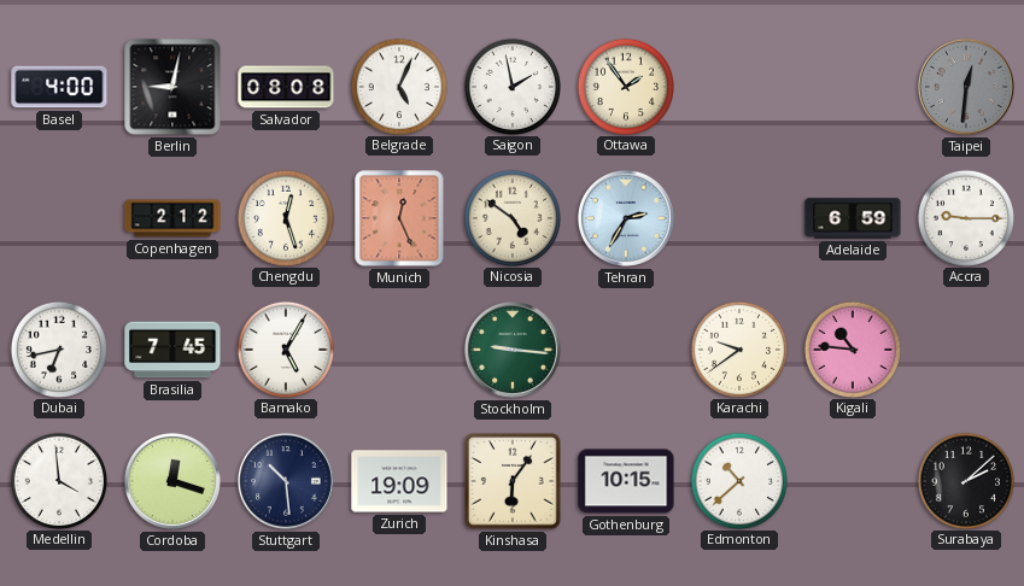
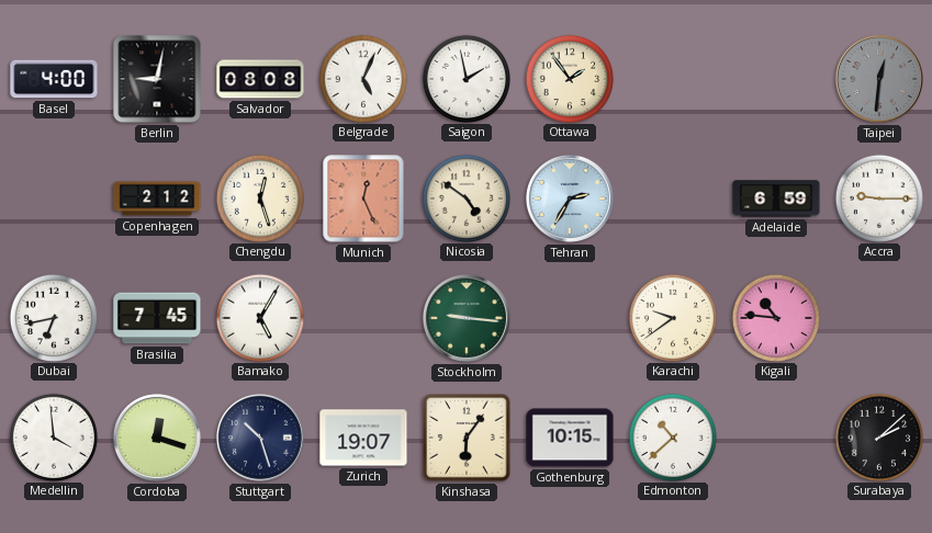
Stuttgart: 10:29 -> 10:27 (260, 438)
Zurich: 19:09 -> 19:07 (363, 438)
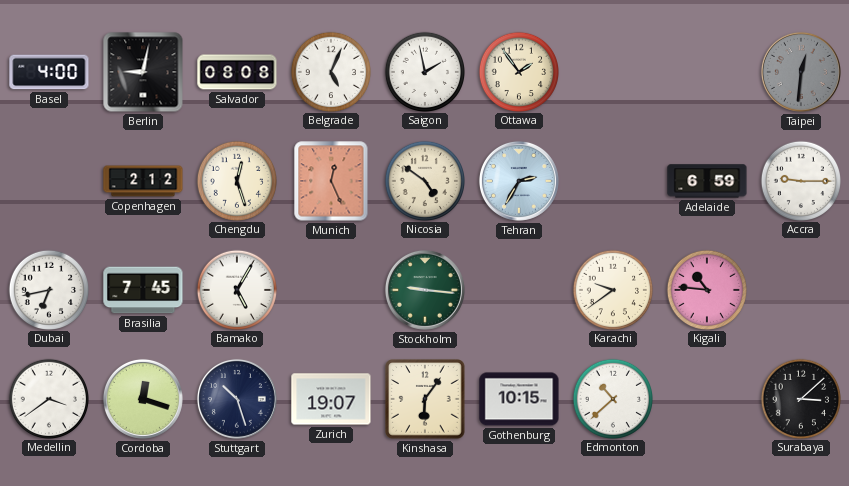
Medellin: 3:59 -> 3:39 (48, 398)
Surabaya: 2:08 -> 3:08 (800, 398)
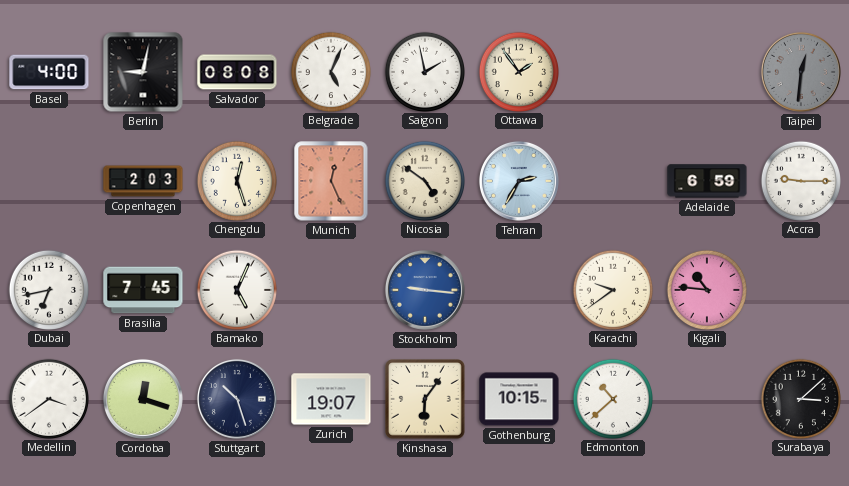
Copenhagen: 2:12 -> 2:03 (143, 181)
Bamako: 5:05 -> 5:04 (236, 289)
Stockholm dial: green -> blue (425, 290)
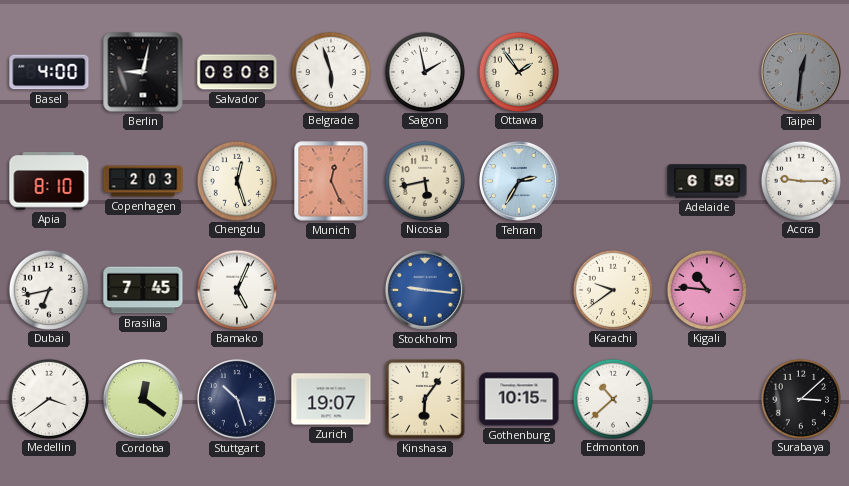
Belgrade: 5:04 -> 5:57 (330, 71)
Apia: none -> 8:10 (49, 181)
Nicosia: 4:51 -> 5:43 (424, 180)
Cordoba: 12:18 -> 12:21 (143, 399)
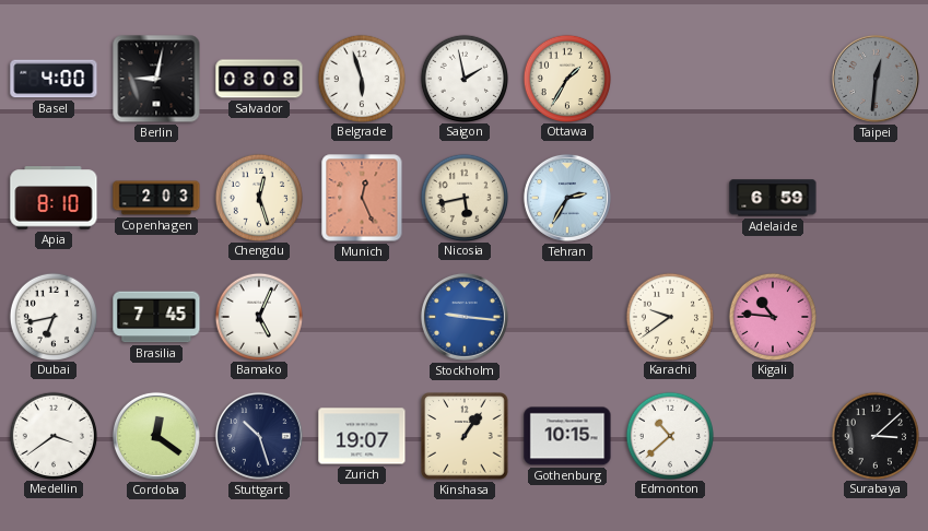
Ottawa: 1:54 -> 1:35 (566, 78)
Accra: 9:15 -> none (800, 180)
Kinshasa: 6:06 -> 1:06 (465, 436)
